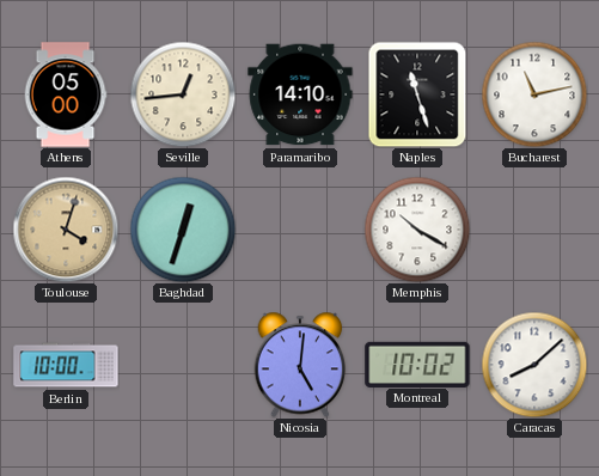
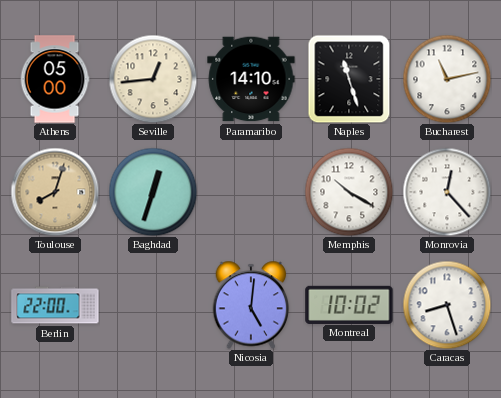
Toulouse: 4:03 -> 8:03 (55, 192)
Monrovia: none -> 12:23 (447, 192)
Berlin: 10:00 -> 22:00 (55, 305)
Caracas: 8:08 -> 8:27 (447, 305)
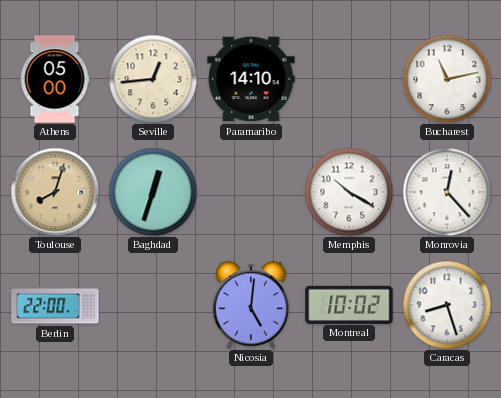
Naples: 11:27 -> none (349, 79)
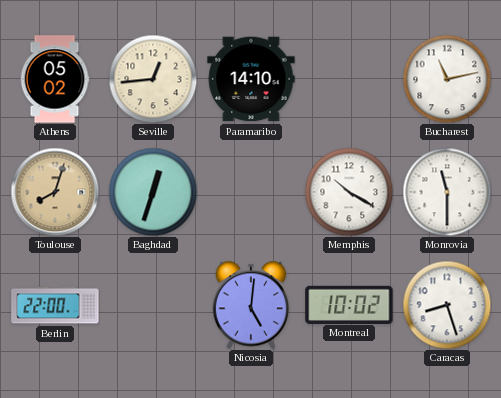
Athens: 05:00 -> 05:02 (55, 79)
Monrovia: 12:23 -> 11:30 (447, 192)
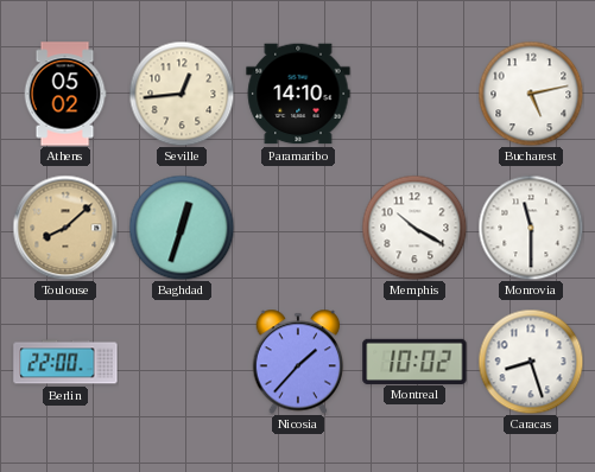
Bucharest: 11:13 -> 5:13 (531, 94)
Toulouse: 8:03 -> 8:08 (65, 228)
Nicosia: 5:01 -> 1:37 (298, 362)
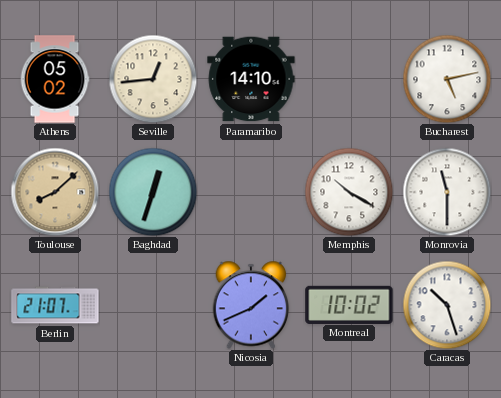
Berlin: 22:00 -> 21:07 (55, 305)
Nicosia: 1:37 -> 1:41 (251, 305)
Caracas: 8:27 -> 10:27 (447, 305)
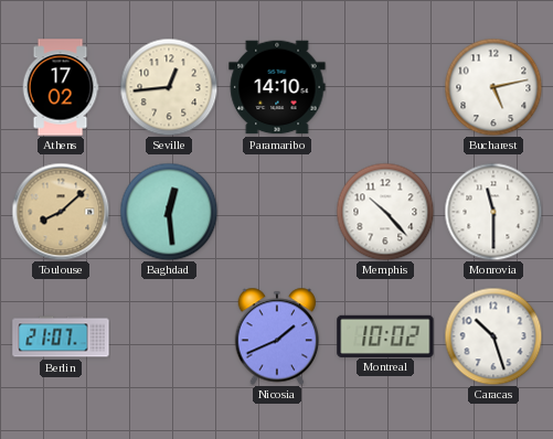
Athens: 05:02 -> 17:02 (61, 87)
Baghdad: 12:33 -> 12:29 (169, 212)
Memphis: 10:20 -> 10:23 (385, 212)
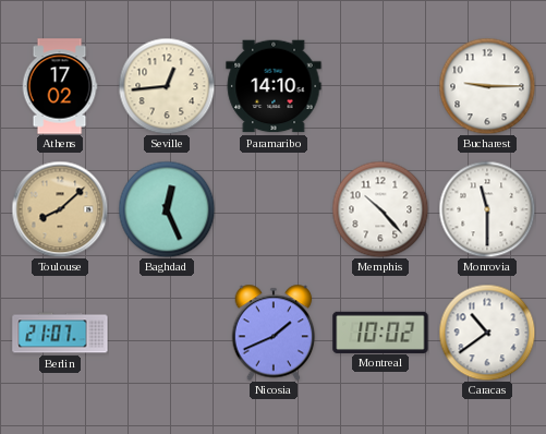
Bucharest: 5:13 -> 9:15 (487, 86)
Baghdad: 12:29 -> 12:26 (167, 209)
Caracas: 10:27 -> 10:39 (487, 333)
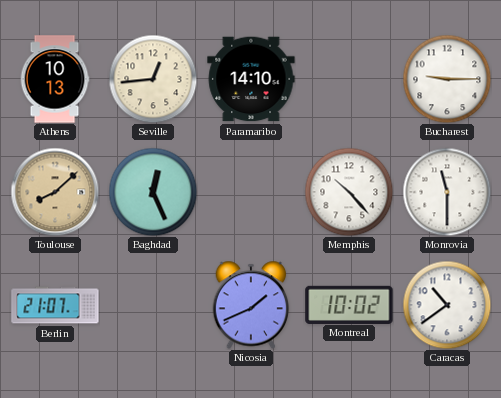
Athens: 17:02 -> 10:13 (55, 79)
